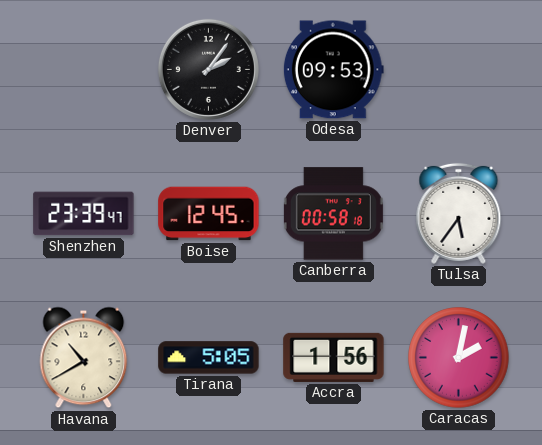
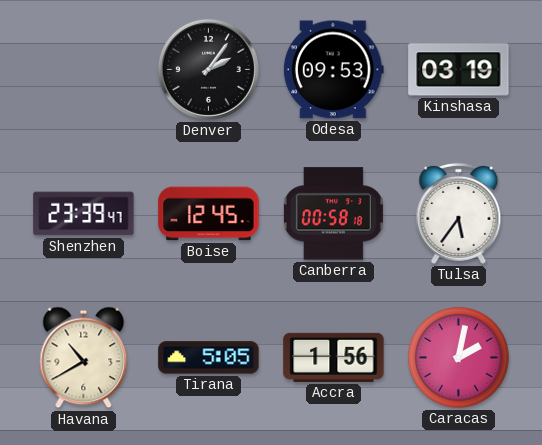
Kinshasa: none -> 03:19 (459, 70)
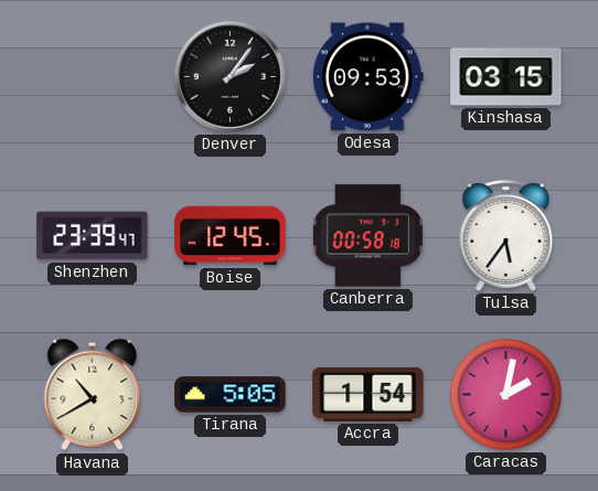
Kinshasa: 03:19 -> 03:15 (506, 77)
Accra: 1:56 -> 1:54 (369, 394)
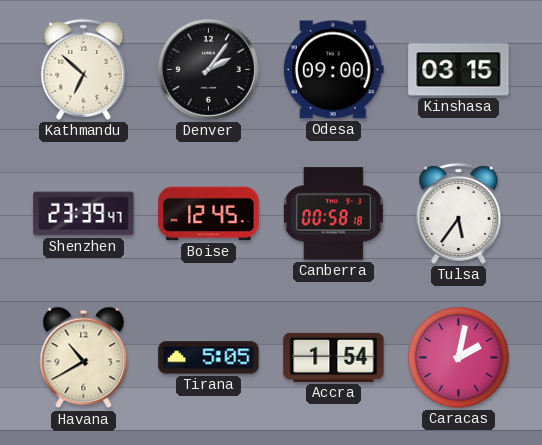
Kathmandu: none -> 6:52 (84, 69)
Odesa: 09:53 -> 09:00 (333, 70)
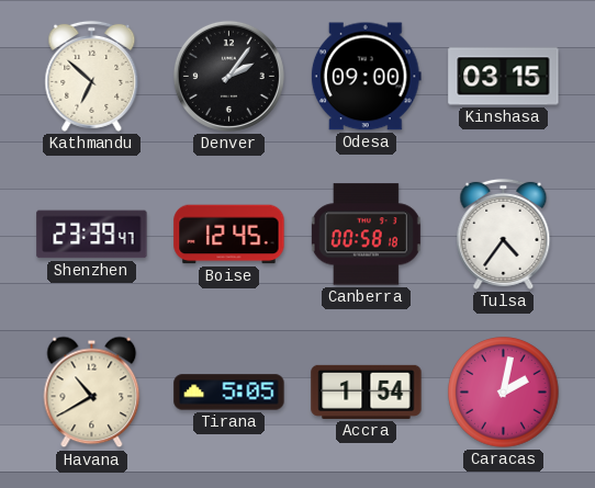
Tulsa: 5:36 -> 4:36 (504, 234)
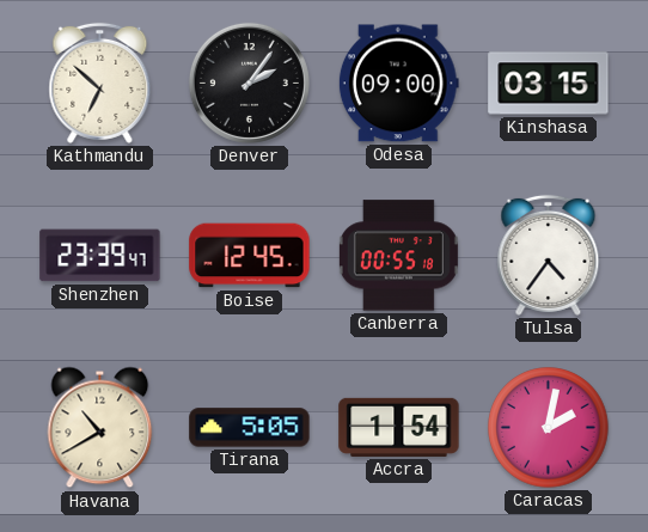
Canberra: 00:58 -> 00:55 (398, 256)
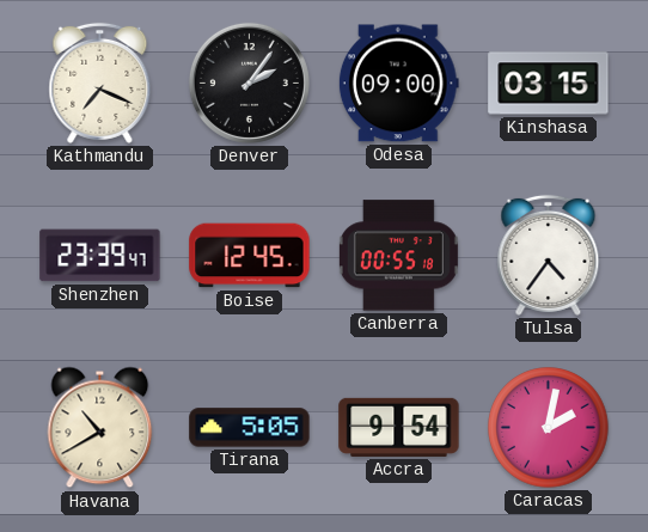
Kathmandu: 6:52 -> 7:19 (100, 82)
Accra: 1:54 -> 9:54 (399, 427)
